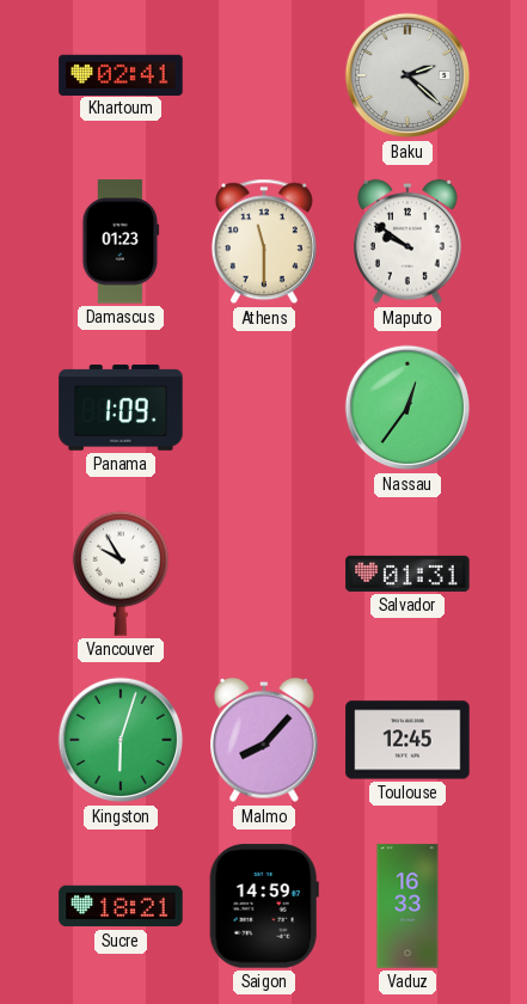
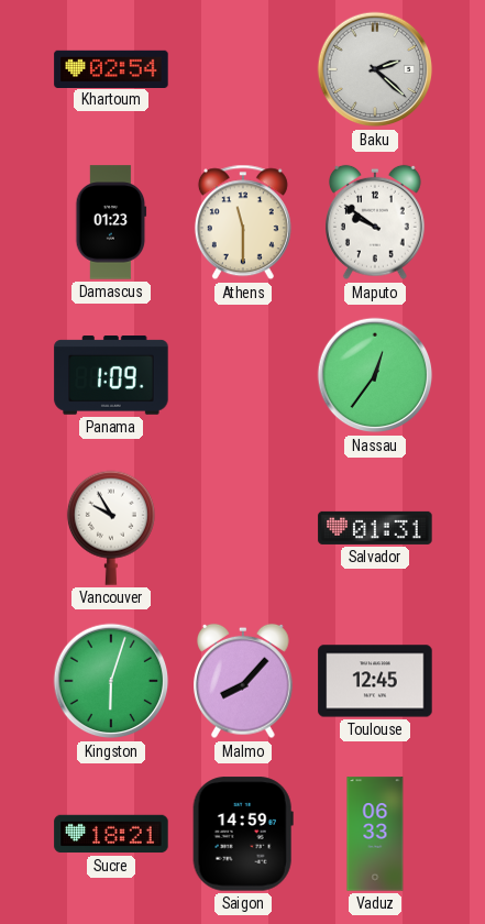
Khartoum: 02:41 -> 02:54 (111, 68)
Vaduz: 16:33 -> 06:33 (375, 834)
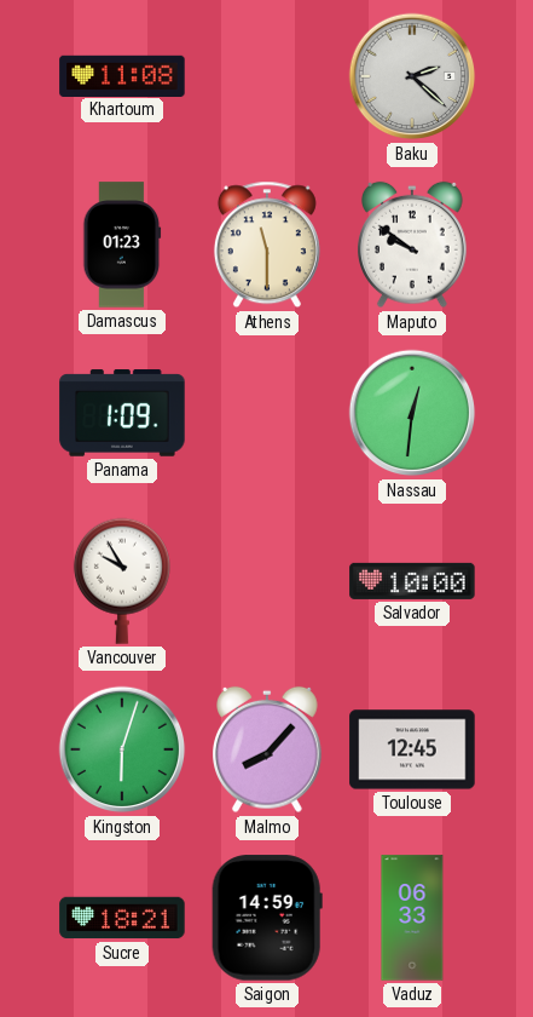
Khartoum: 02:54 -> 11:08 (122, 75)
Nassau: 12:36 -> 12:31 (412, 413)
Salvador: 01:31 -> 10:00 (412, 581)
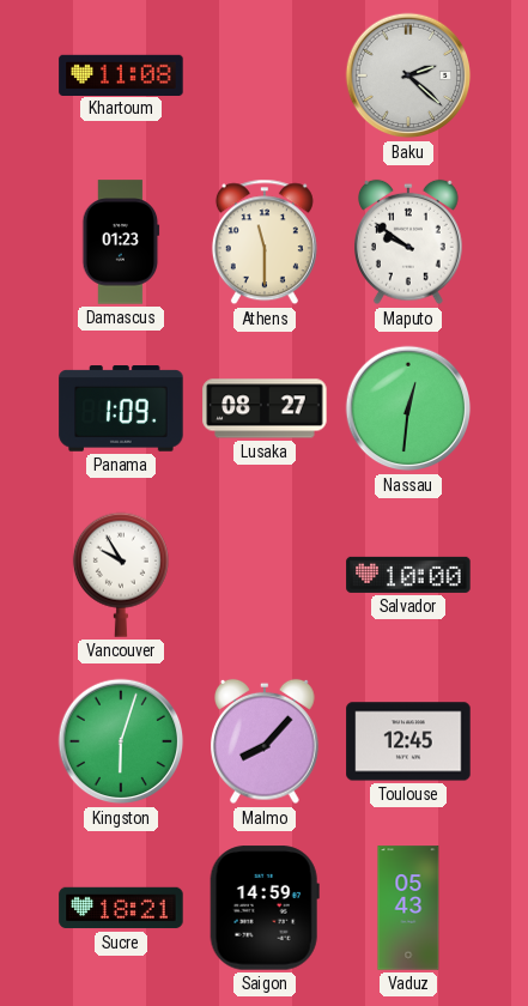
Lusaka: none -> 08:27 (265, 408)
Vaduz: 06:33 -> 05:43 (408, 908)
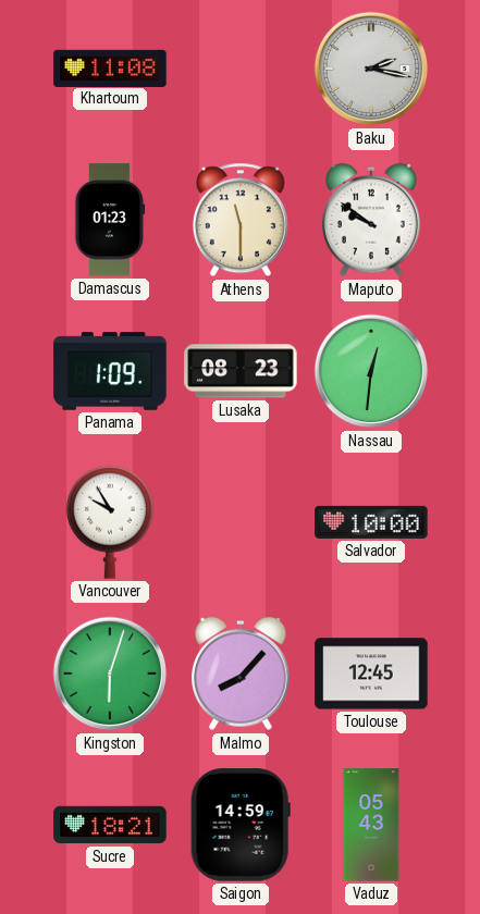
Baku: 2:22 -> 2:17 (371, 69)
Lusaka: 08:27 -> 08:23 (241, 371)
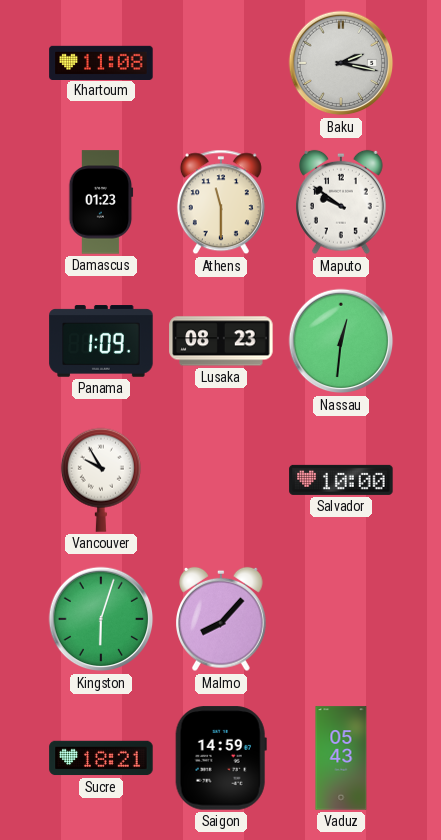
Toulouse: 12:45 -> none (371, 674)
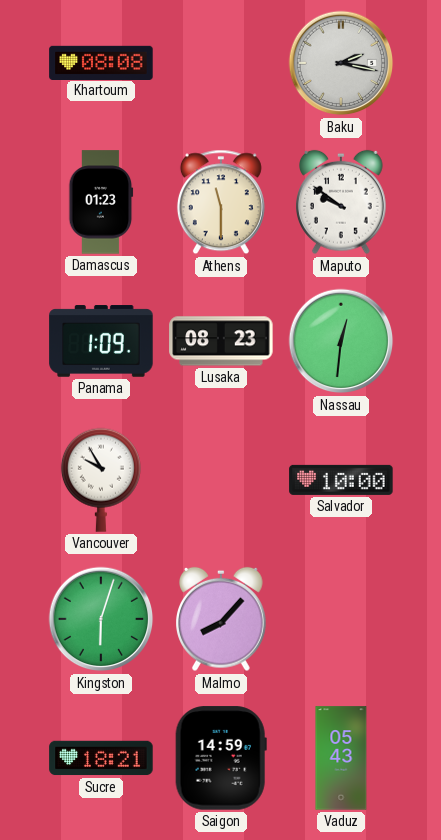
Khartoum: 11:08 -> 08:08 (101, 62)
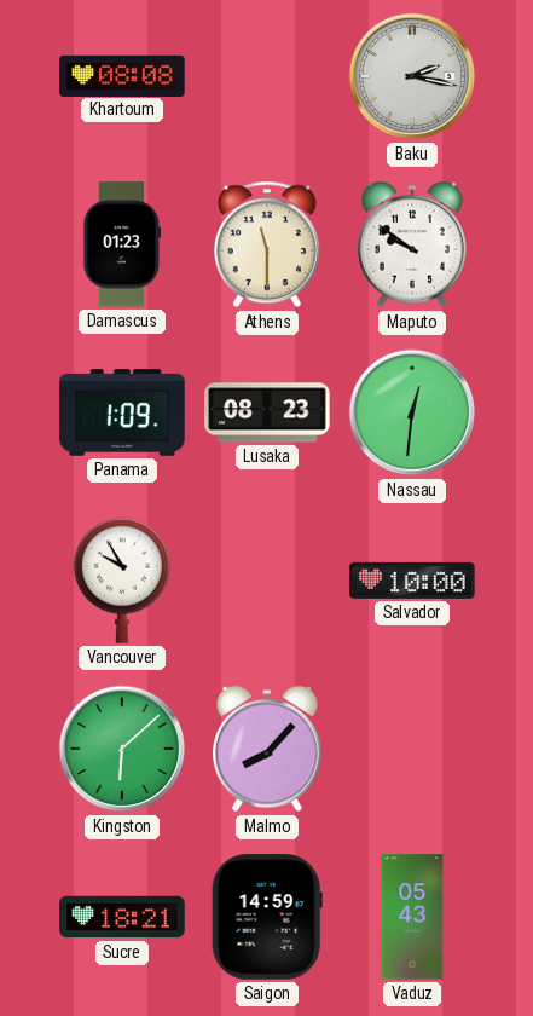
Kingston: 6:03 -> 6:08 (122, 749)
